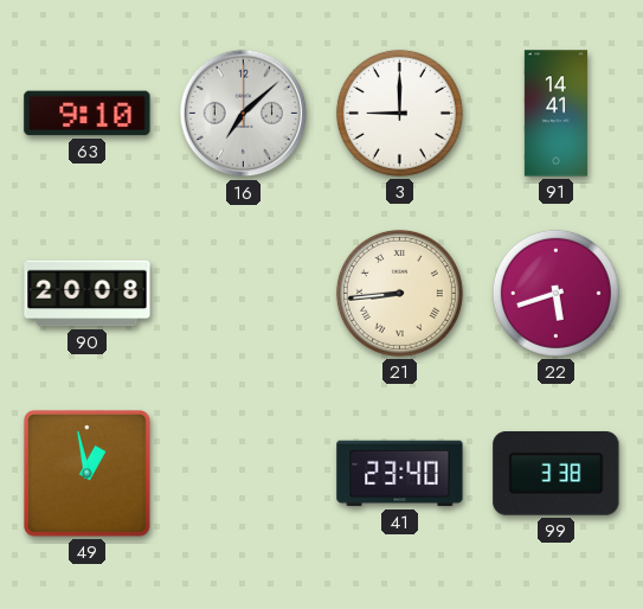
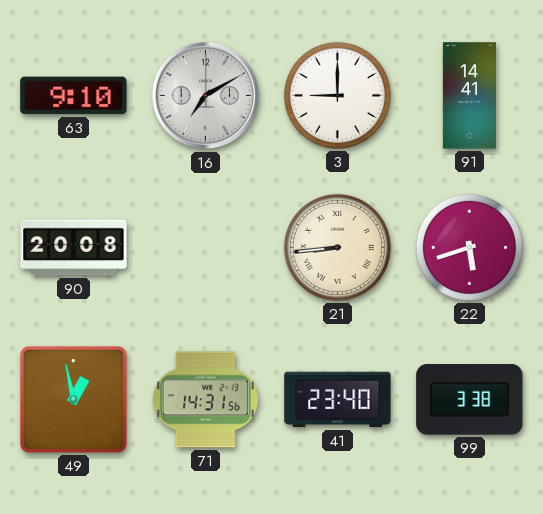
16: 7:08 -> 7:10 (206, 96)
71: none -> 14:31 (205, 400)
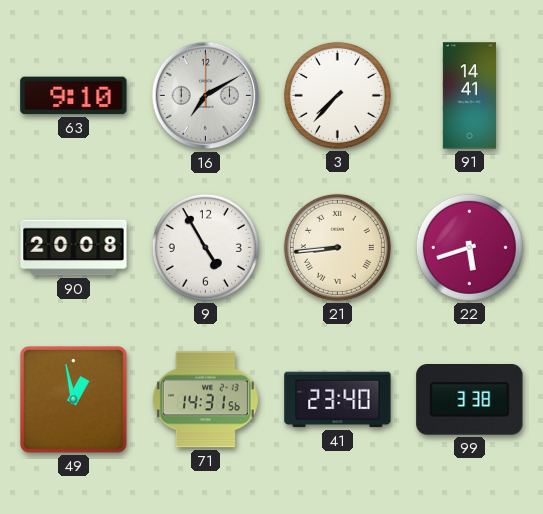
3: 9:00 -> 7:37 (337, 95)
9: none -> 4:55 (205, 247)
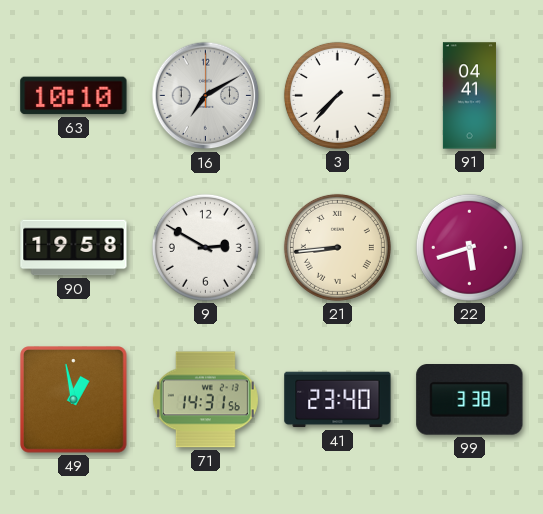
63: 9:10 -> 10:10 (74, 96)
91: 14:41 -> 04:41 (469, 96)
90: 20:08 -> 19:58 (74, 248)
9: 4:55 -> 2:50 (205, 247)
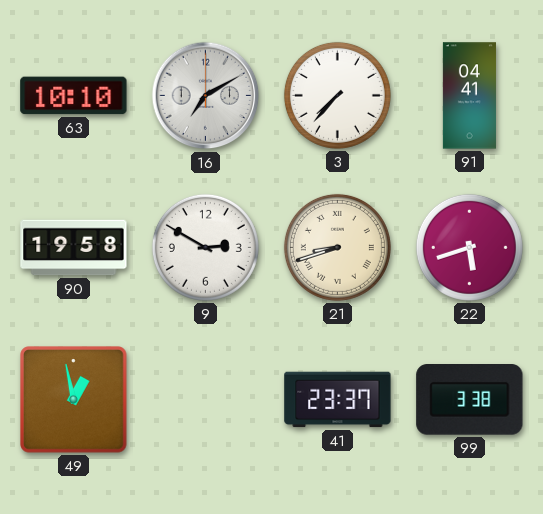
21: 8:44 -> 8:42 (337, 247)
71: 14:31 -> none (205, 400)
41: 23:40 -> 23:37 (338, 400)
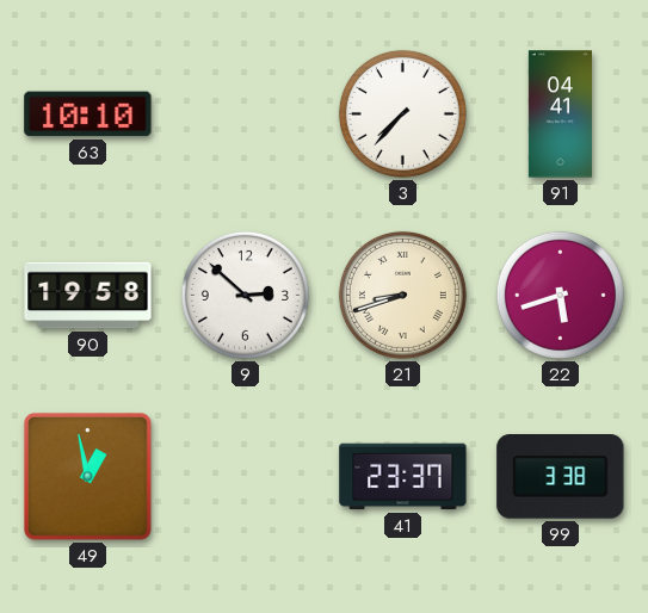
16: 7:10 -> none (206, 96)
9: 2:50 -> 2:52 (245, 295)
